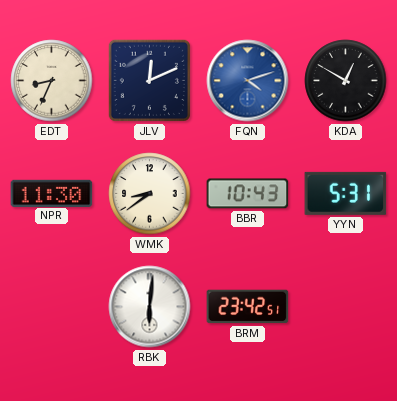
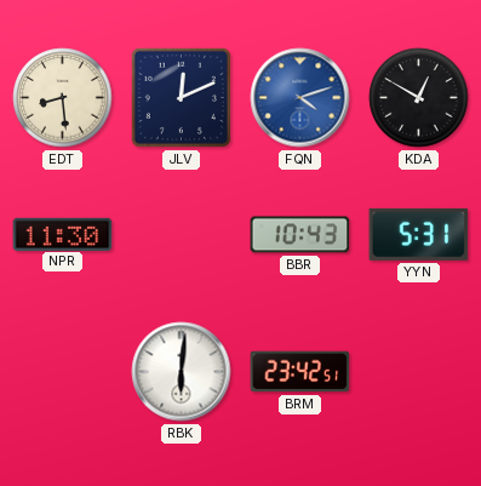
EDT: 8:34 -> 8:29 (63, 98)
WMK: 8:39 -> none (150, 194)
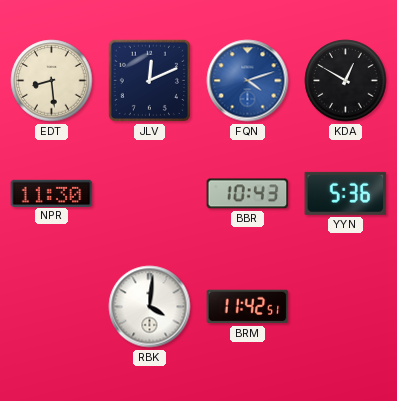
YYN: 5:31 -> 5:36 (346, 193)
RBK: 6:01 -> 4:01 (150, 307)
BRM: 23:42 -> 11:42 (248, 307)
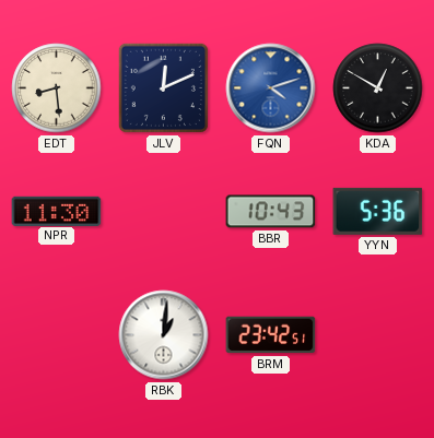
RBK: 4:01 -> 1:01 (164, 335)
BRM: 11:42 -> 23:42 (271, 335)
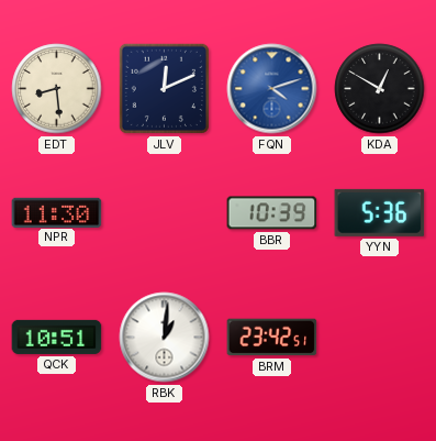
BBR: 10:43 -> 10:39 (272, 213)
QCK: none -> 10:51 (57, 337)
